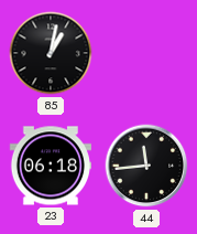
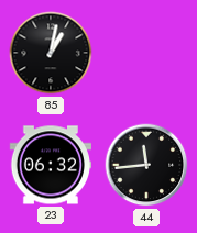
23: 06:18 -> 06:32 (50, 165)
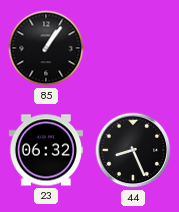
85: 1:02 -> 1:06 (46, 48)
44: 11:44 -> 8:26 (133, 150)
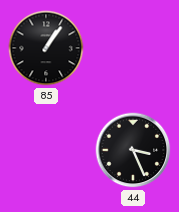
23: 06:32 -> none (45, 150)
44: 8:26 -> 3:26 (133, 150)
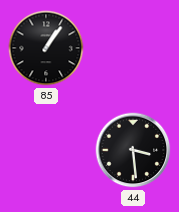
44: 3:26 -> 3:29 (133, 150)
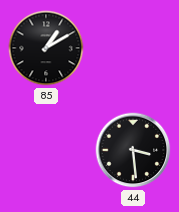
85: 1:06 -> 1:10 (46, 48)
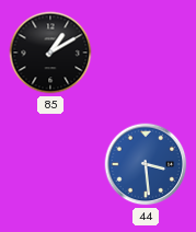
44 dial: black -> blue (146, 164)
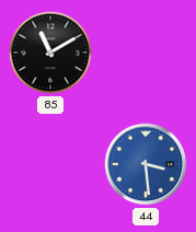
85: 1:10 -> 11:10 (50, 53)
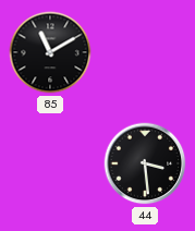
44 dial: blue -> black (145, 163)
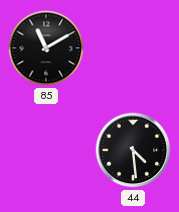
44: 3:29 -> 4:29 (133, 150)
